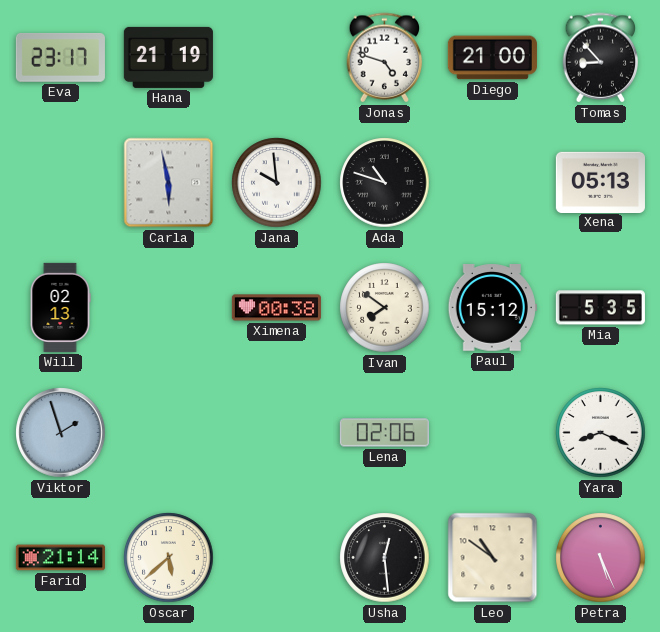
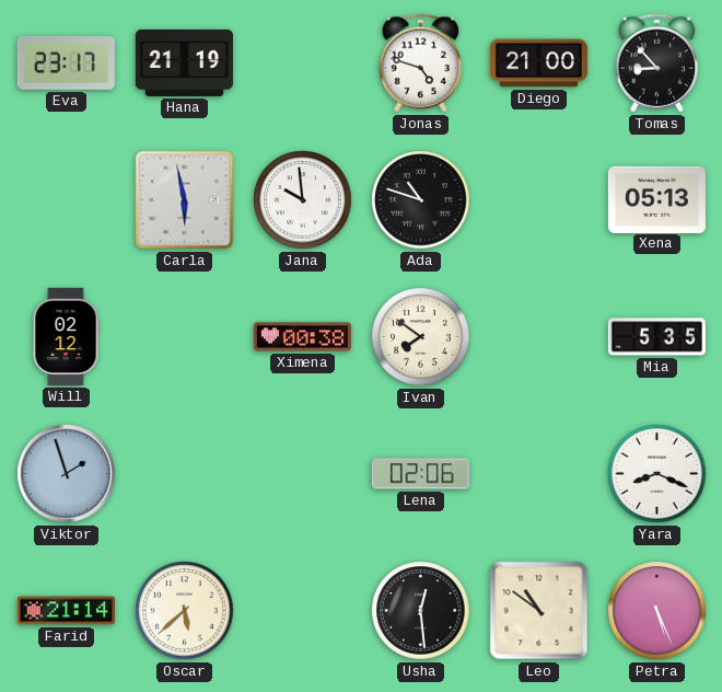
Will: 02:13 -> 02:12 (66, 336)
Paul: 15:12 -> none (492, 308)
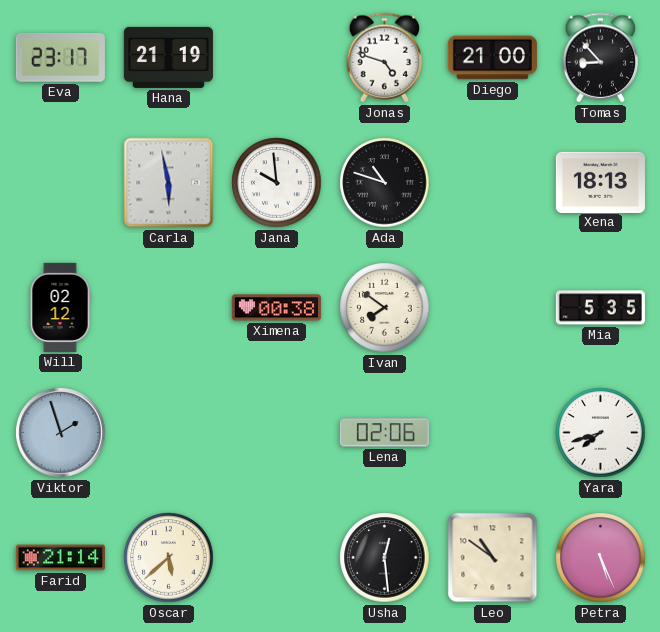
Xena: 05:13 -> 18:13 (600, 182)
Yara: 8:19 -> 7:42 (601, 433)
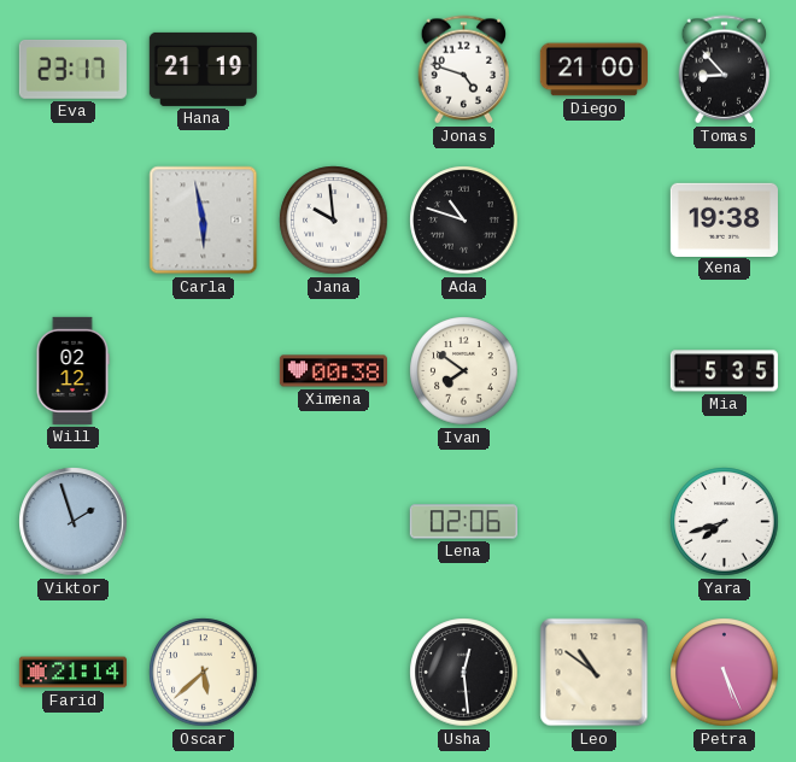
Xena: 18:13 -> 19:38 (724, 219)
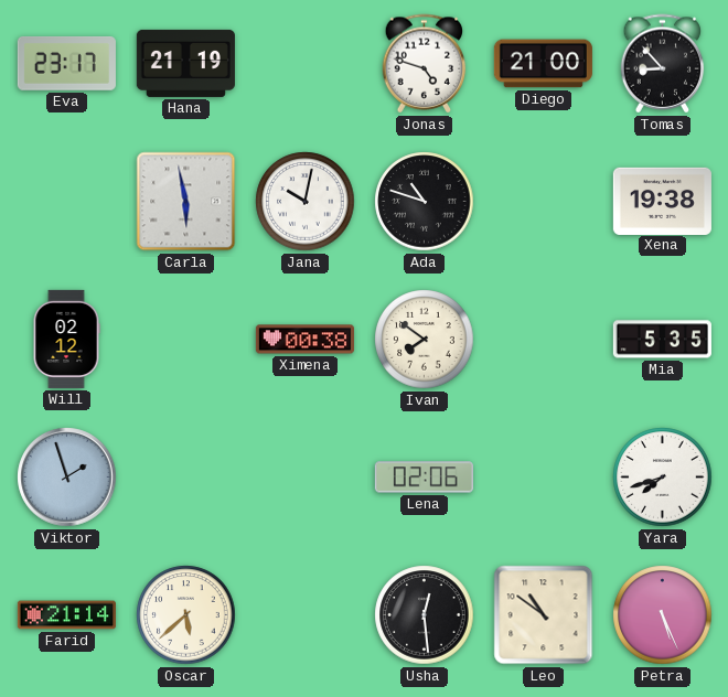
Jana: 9:59 -> 10:02 (306, 202)
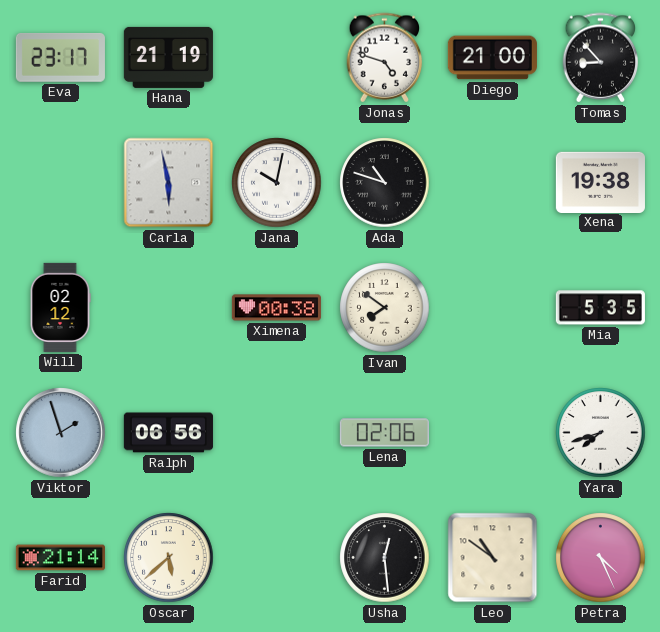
Ralph: none -> 06:56 (168, 433)
Petra: 5:26 -> 4:26 (601, 558)
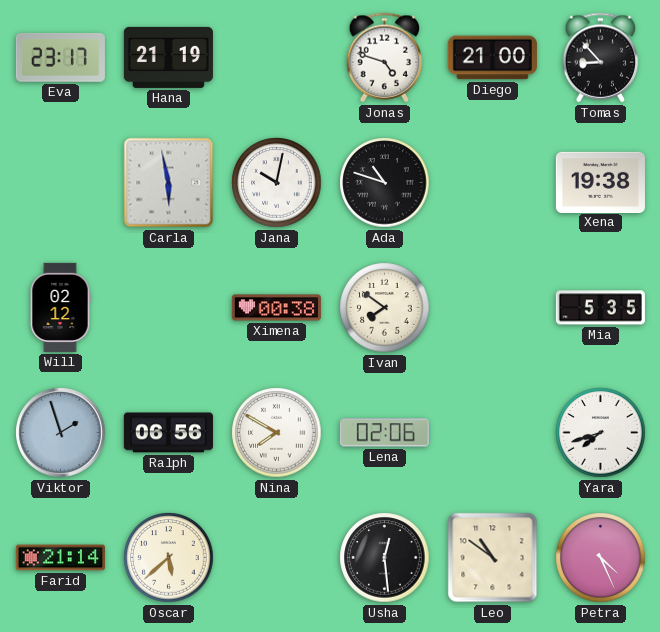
Nina: none -> 7:50 (277, 433)
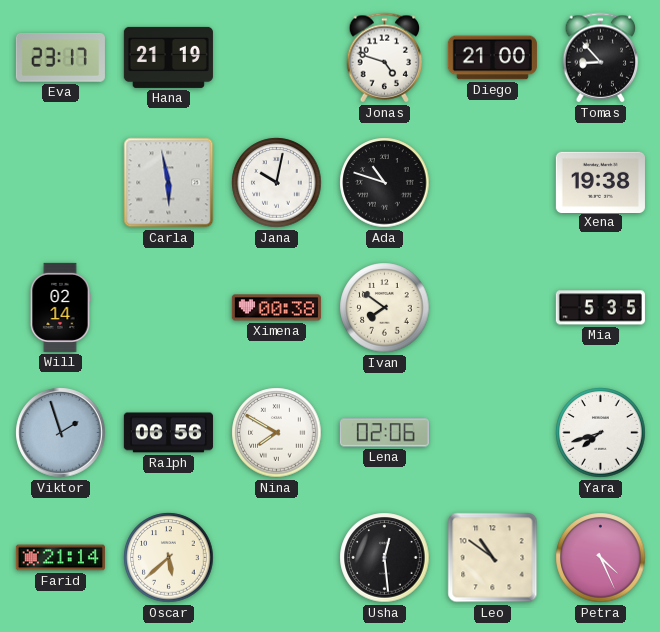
Will: 02:12 -> 02:14 (60, 307)
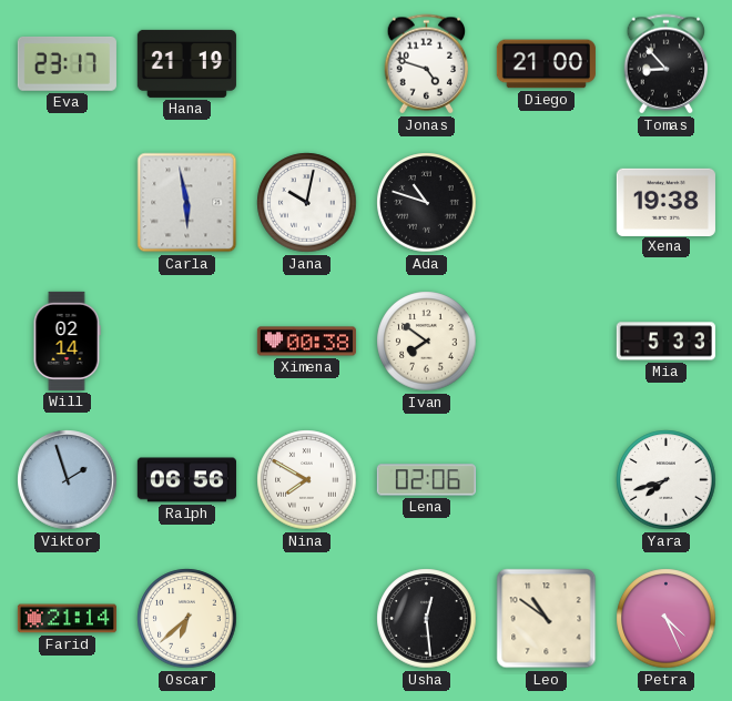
Mia: 5:35 -> 5:33 (665, 342)
Oscar: 5:38 -> 6:38 (187, 619)
